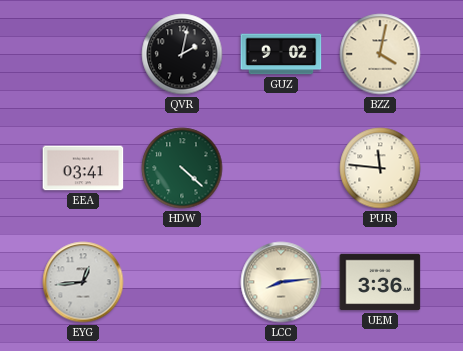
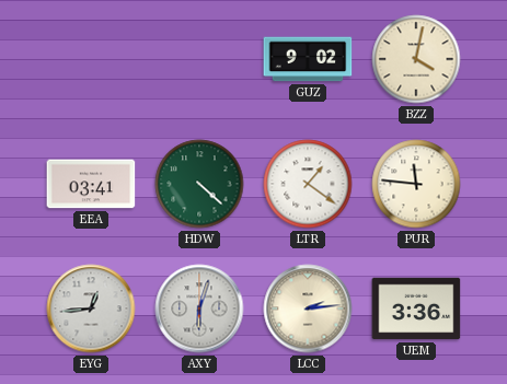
QVR: 2:02 -> none (182, 54)
LTR: none -> 1:21 (308, 184)
AXY: none -> 6:03 (199, 309)
LCC: 8:14 -> 2:14 (308, 309)
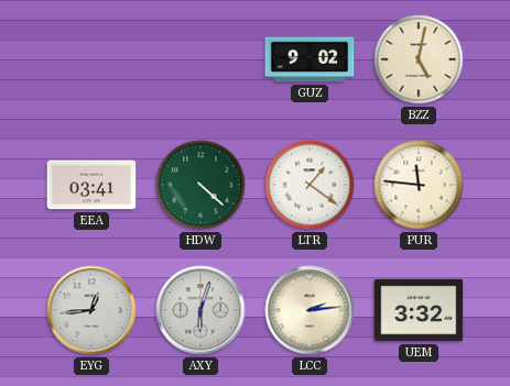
BZZ: 4:02 -> 5:02 (419, 59)
UEM: 3:36 -> 3:32 (419, 310)
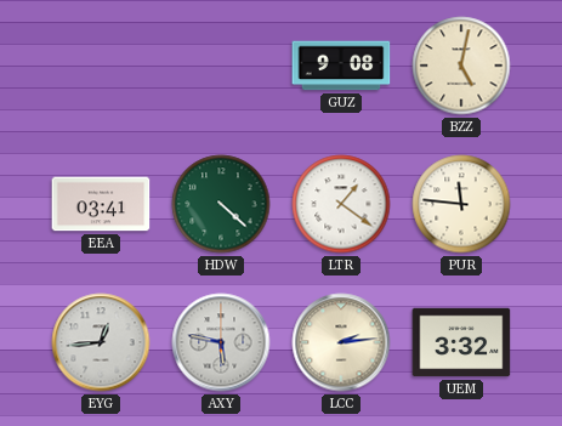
GUZ: 9:02 -> 9:08 (341, 66)
AXY: 6:03 -> 5:47 (221, 342)
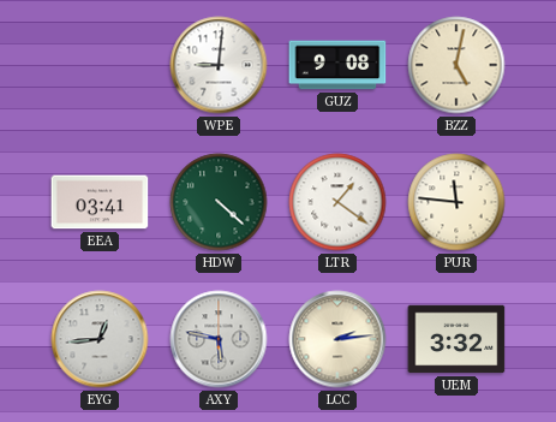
WPE: none -> 9:01 (219, 65)
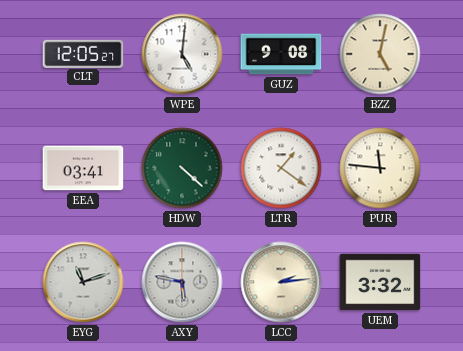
CLT: none -> 12:05 (83, 53)
WPE: 9:01 -> 5:01 (182, 54)
EYG: 12:44 -> 11:12 (83, 282)
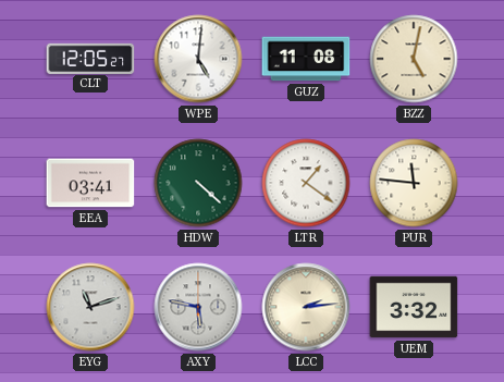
GUZ: 9:08 -> 11:08 (306, 59)
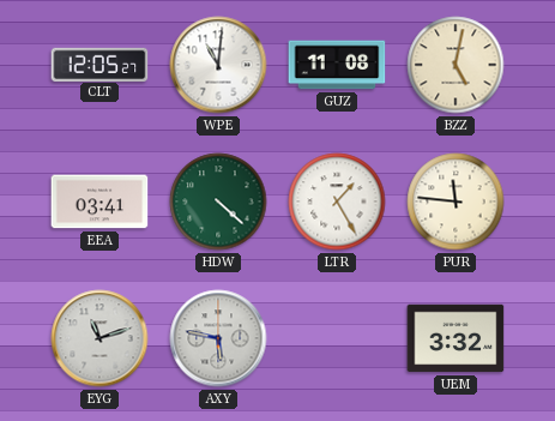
WPE: 5:01 -> 11:01 (218, 65)
LTR: 1:21 -> 1:25 (337, 202)
LCC: 2:14 -> none (306, 307)
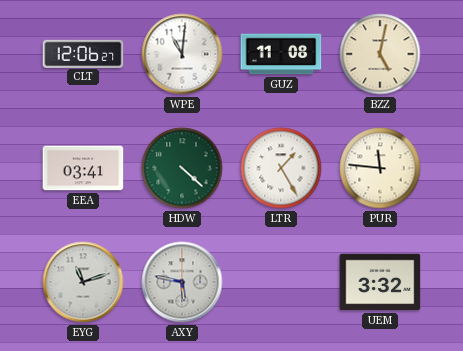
CLT: 12:05 -> 12:06 (83, 53)
